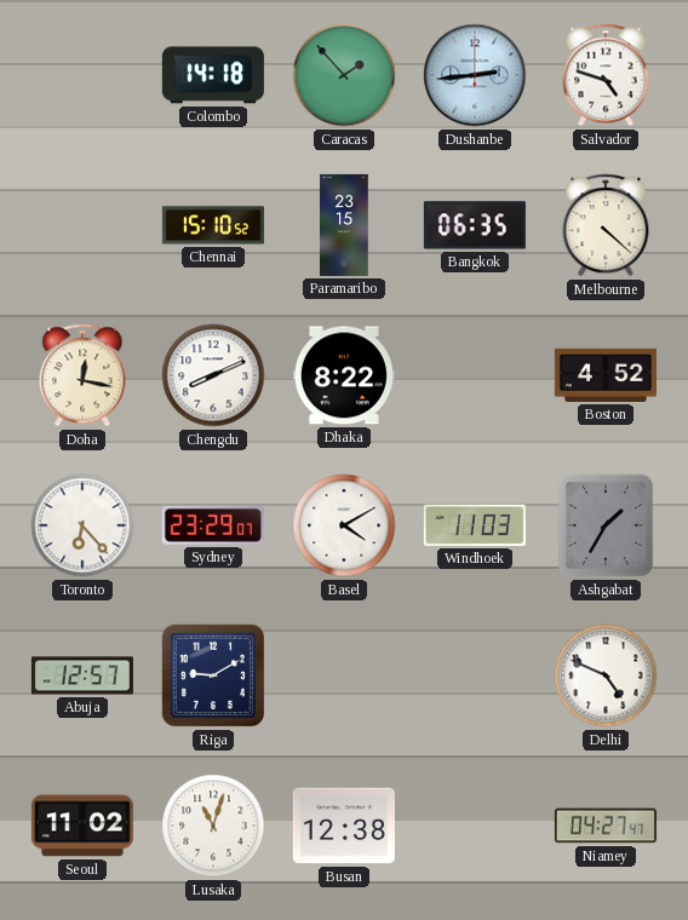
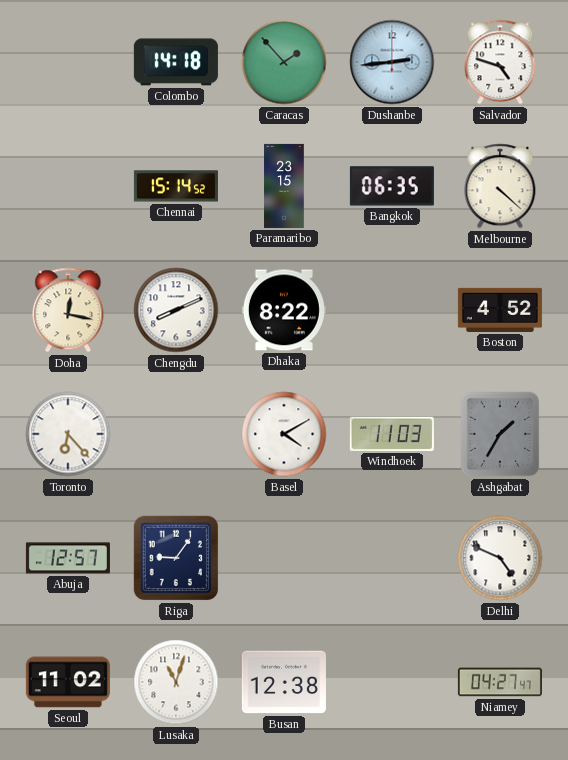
Chennai: 15:10 -> 15:14 (176, 186)
Sydney: 23:29 -> none (213, 525)
Riga: 9:10 -> 9:06 (176, 558)
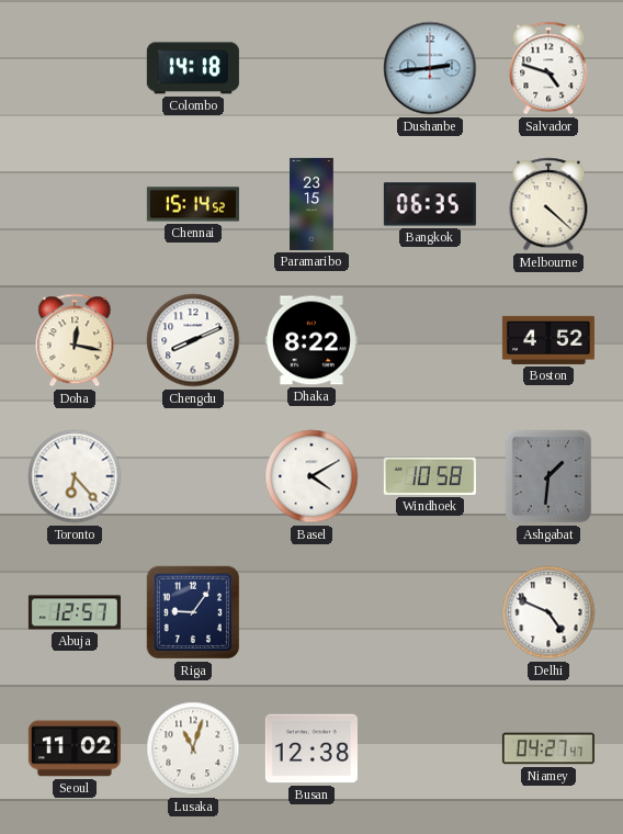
Caracas: 1:53 -> none (284, 62)
Windhoek: 11:03 -> 10:58 (430, 476)
Ashgabat: 1:35 -> 1:31 (548, 476)
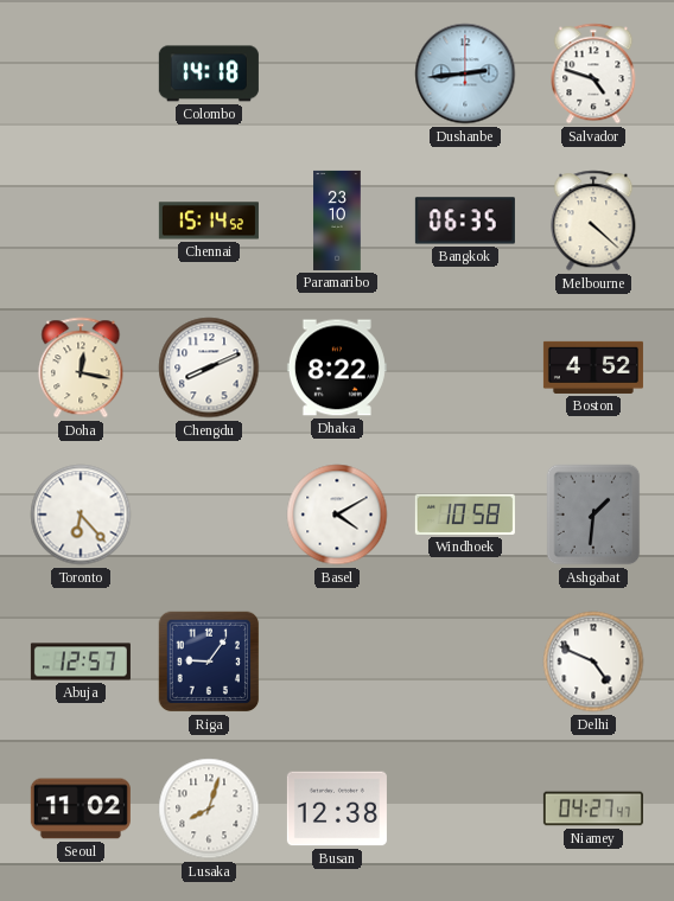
Paramaribo: 23:15 -> 23:10 (337, 221)
Lusaka: 11:03 -> 8:03 (209, 809)
